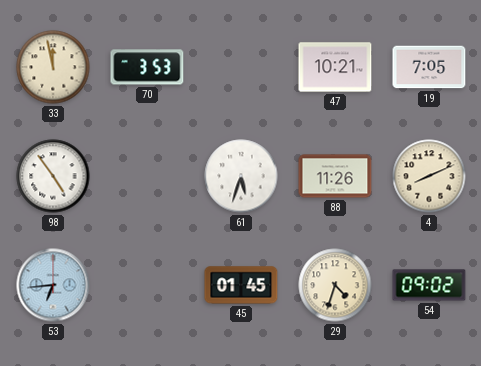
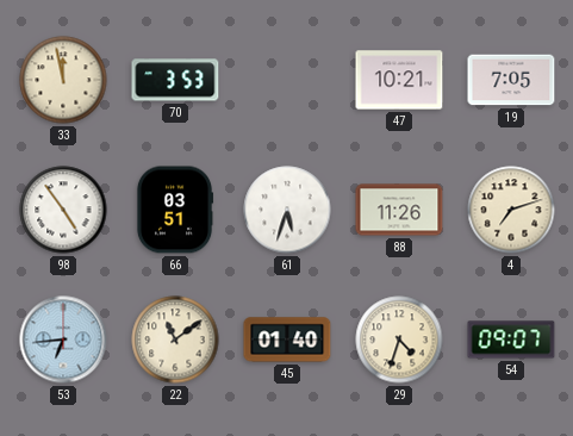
66: none -> 03:51 (174, 210)
4: 8:11 -> 7:12 (511, 210)
22: none -> 11:09 (175, 340)
45: 01:45 -> 01:40 (287, 340)
54: 09:02 -> 09:07 (511, 340)
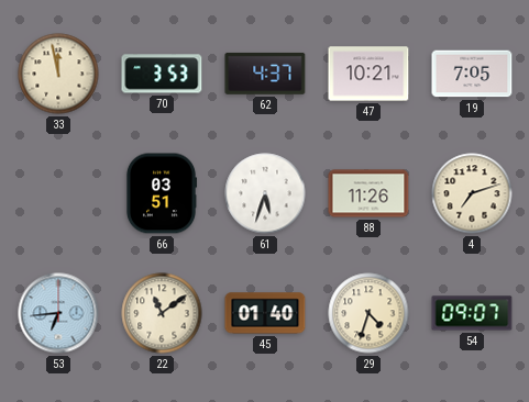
62: none -> 4:37 (265, 74)
98: 4:54 -> none (63, 210)
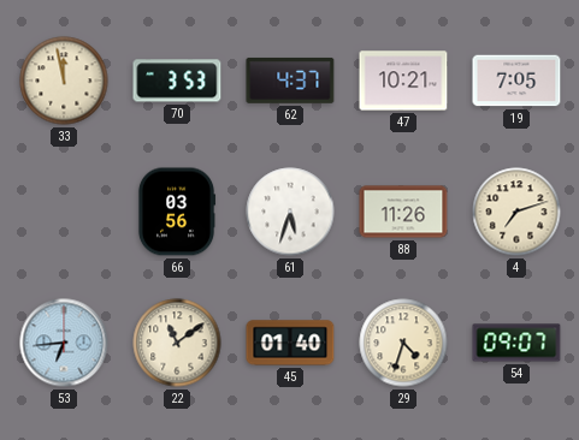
66: 03:51 -> 03:56 (176, 212)
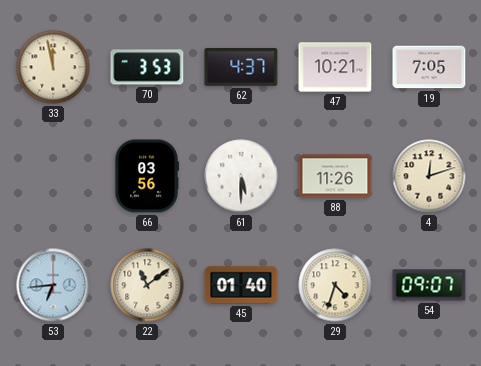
61: 5:33 -> 5:30 (241, 176)
4: 7:12 -> 12:12 (429, 176)
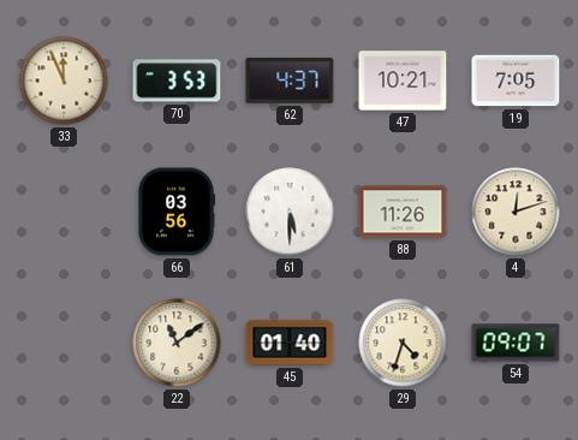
33: 11:58 -> 11:56 (64, 81)
53: 6:44 -> none (53, 285)
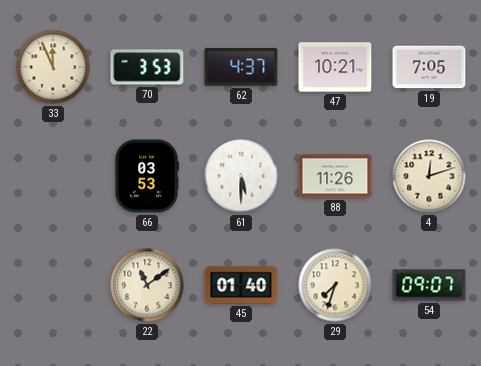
66: 03:56 -> 03:53 (146, 176)
29: 4:33 -> 7:33 (335, 285)
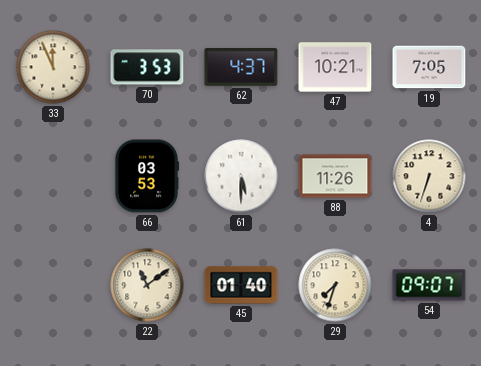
4: 12:12 -> 6:33 (429, 176)
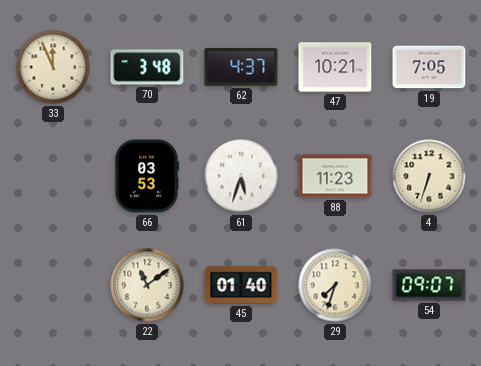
70: 3:53 -> 3:48 (147, 67)
61: 5:30 -> 5:33 (241, 176)
88: 11:26 -> 11:23 (335, 176)
